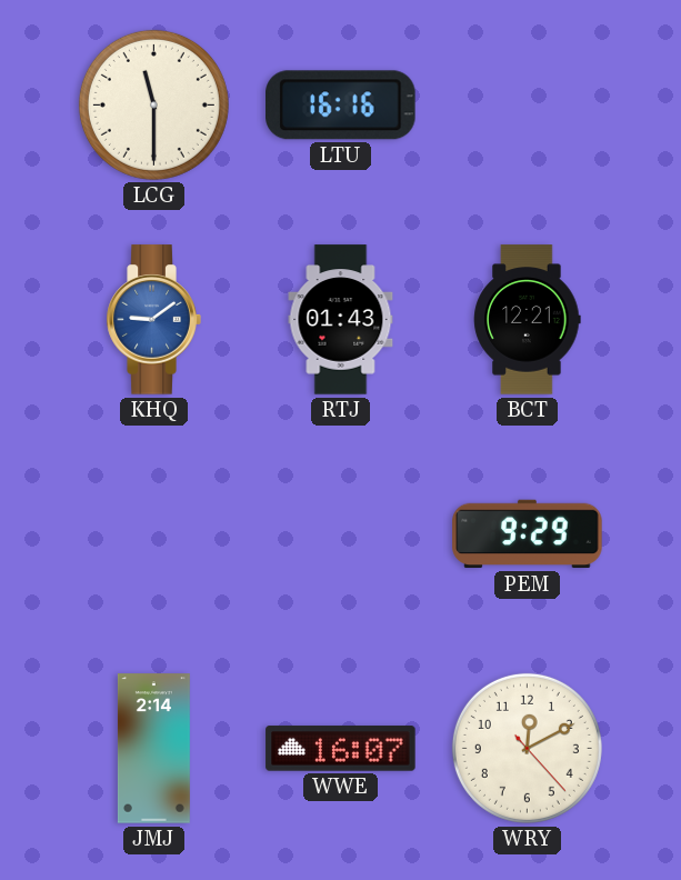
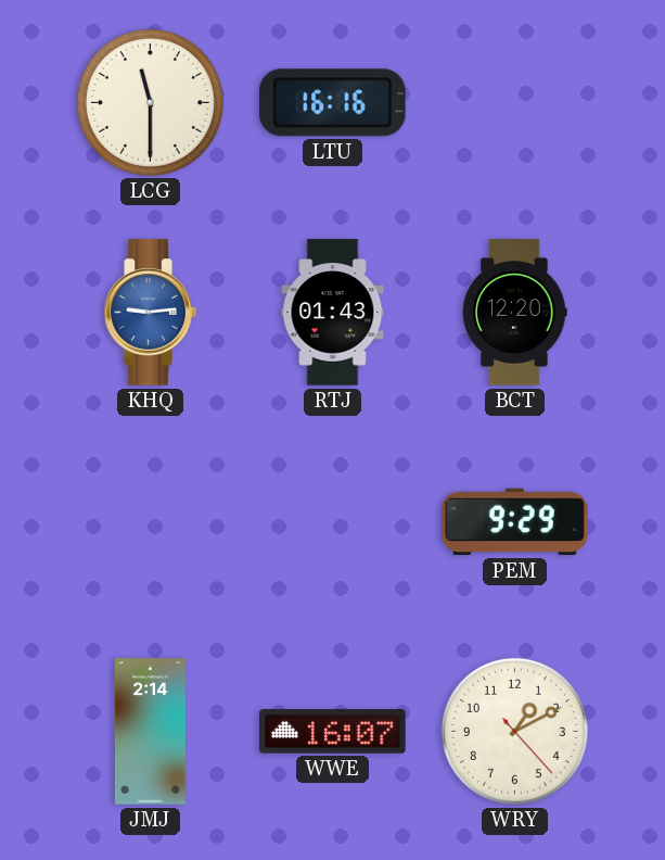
KHQ: 9:09 -> 9:14 (150, 313)
BCT: 12:21 -> 12:20 (515, 313)
WRY: 12:10 -> 1:10 (514, 731)
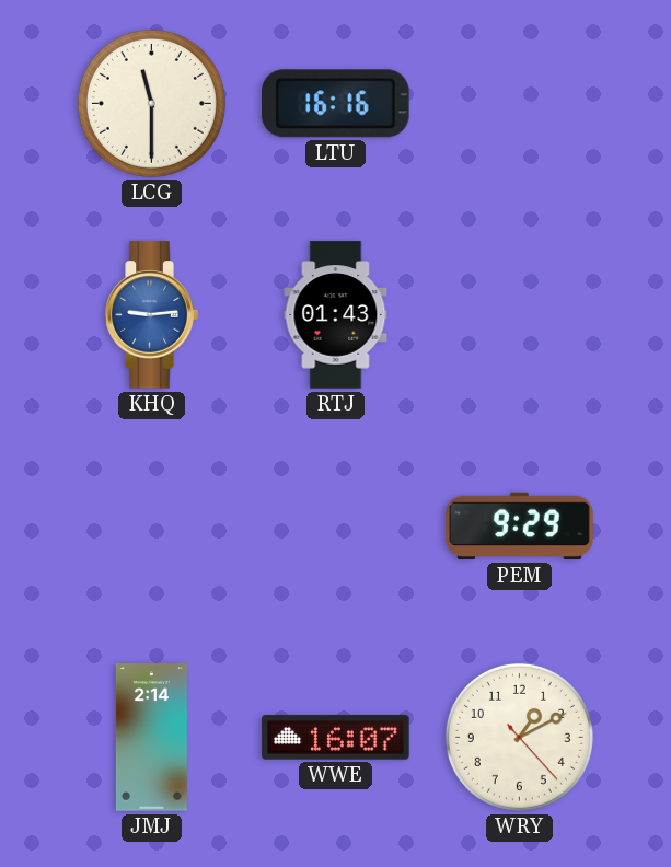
BCT: 12:20 -> none (515, 313)
